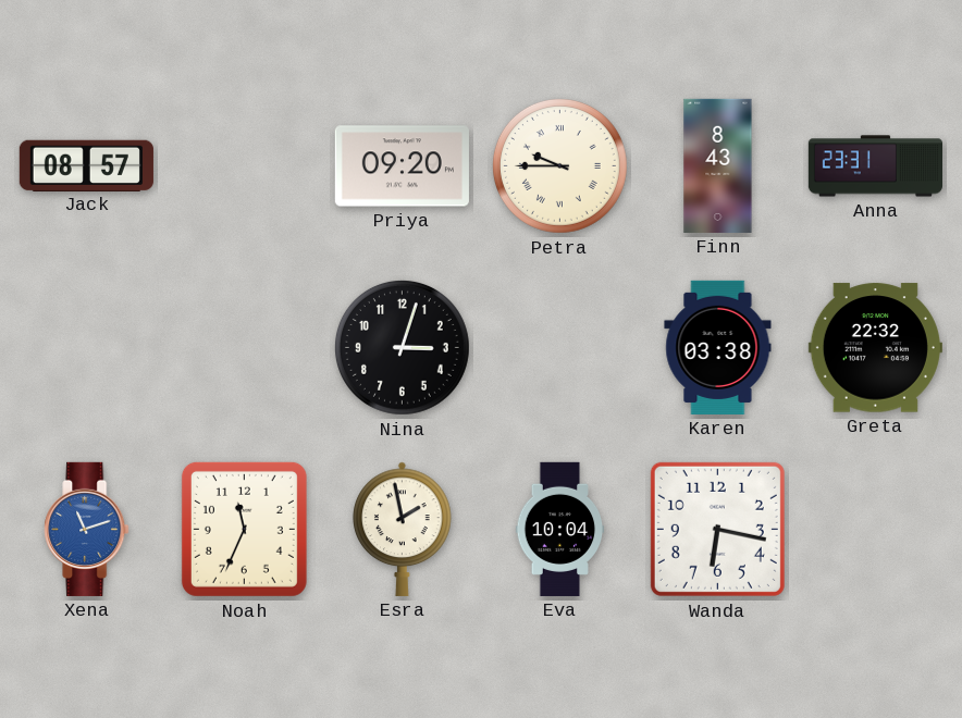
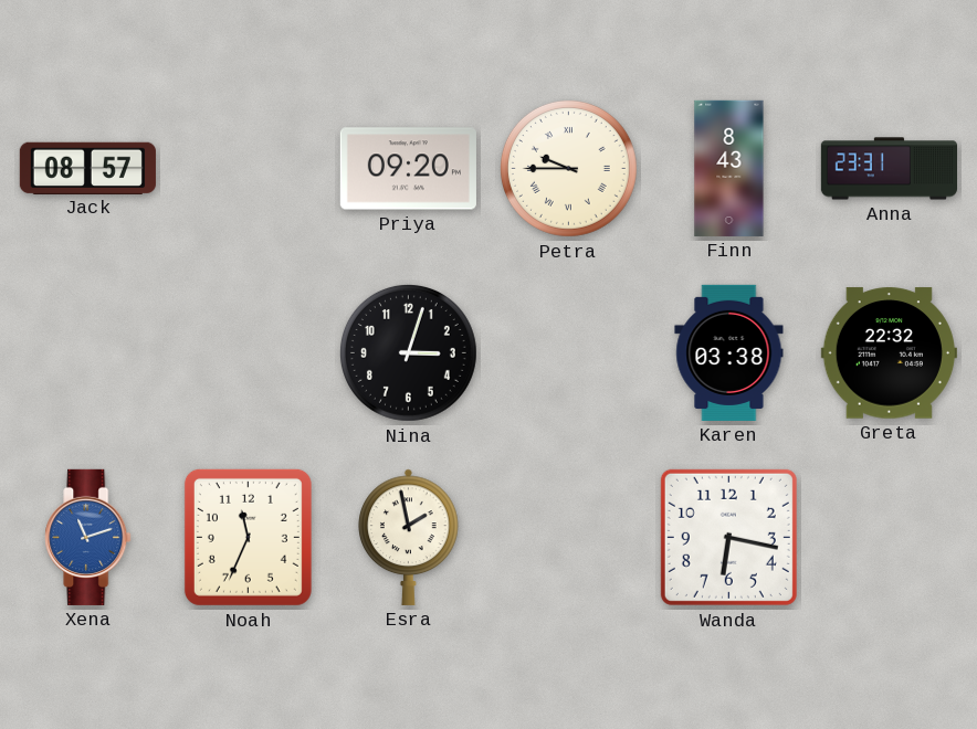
Eva: 10:04 -> none (560, 529)
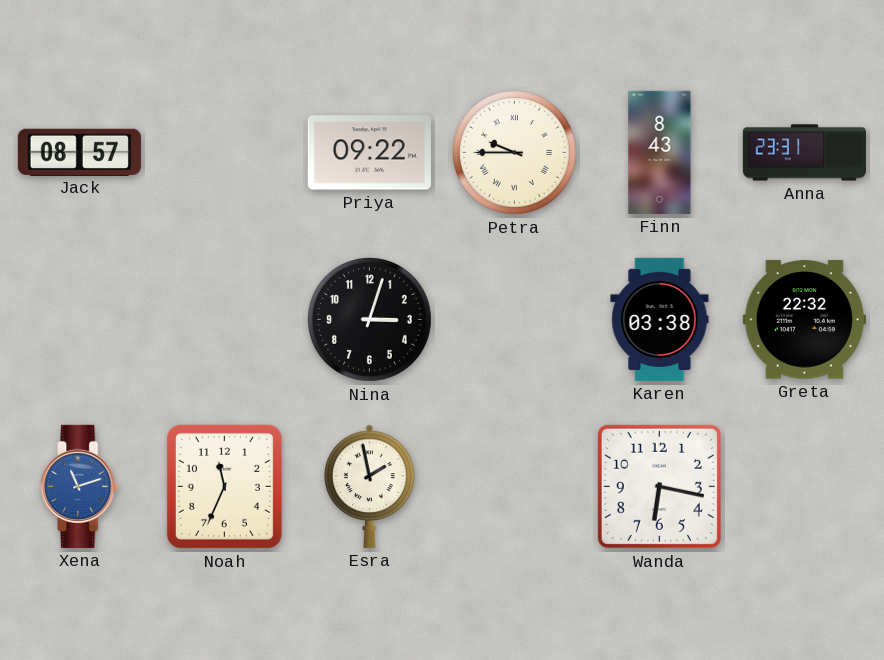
Priya: 09:20 -> 09:22 (369, 153)
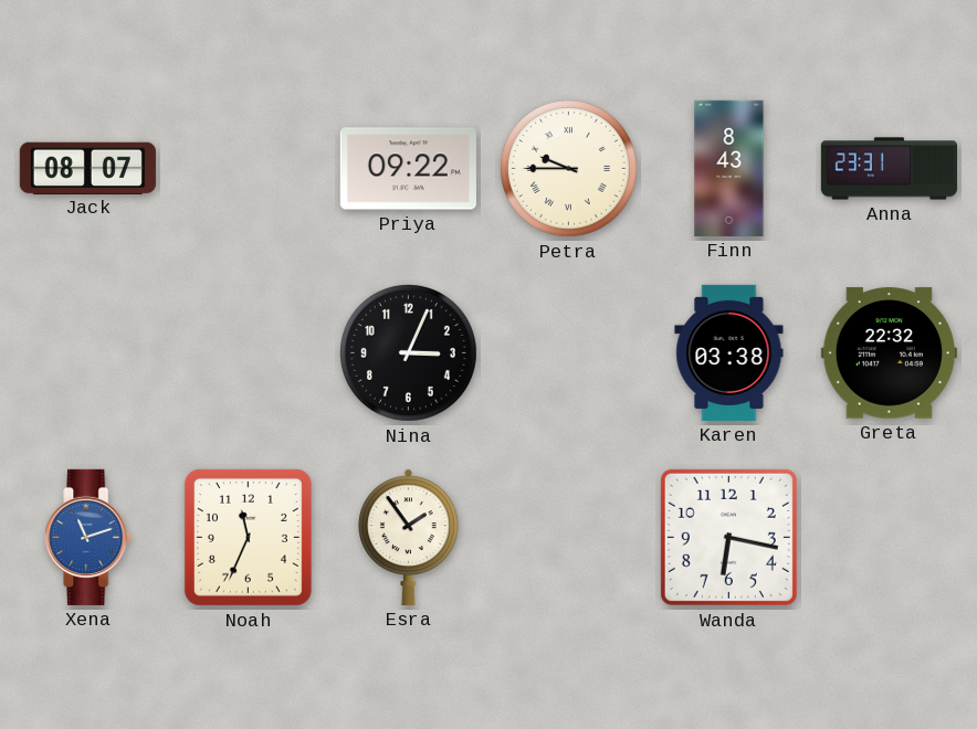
Jack: 08:57 -> 08:07 (87, 168)
Nina: 3:03 -> 3:04 (408, 352)
Esra: 1:58 -> 1:54 (409, 537)
